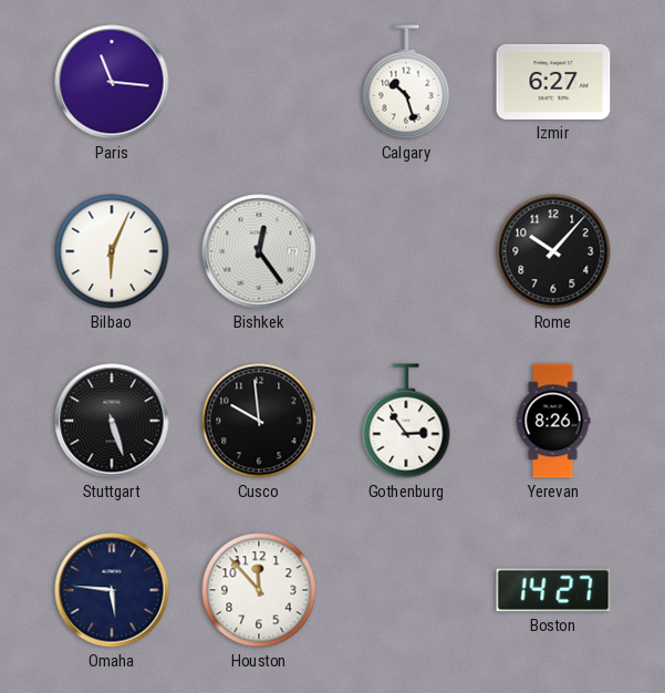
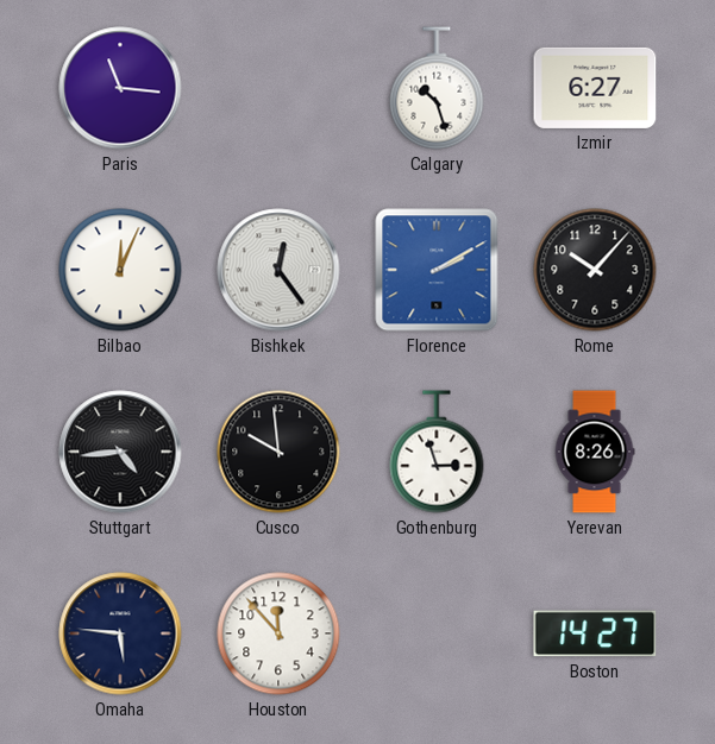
Bilbao: 6:04 -> 12:04 (120, 270)
Florence: none -> 2:10 (437, 270)
Stuttgart: 5:27 -> 4:44 (120, 452)
Gothenburg: 2:54 -> 2:57 (437, 452)
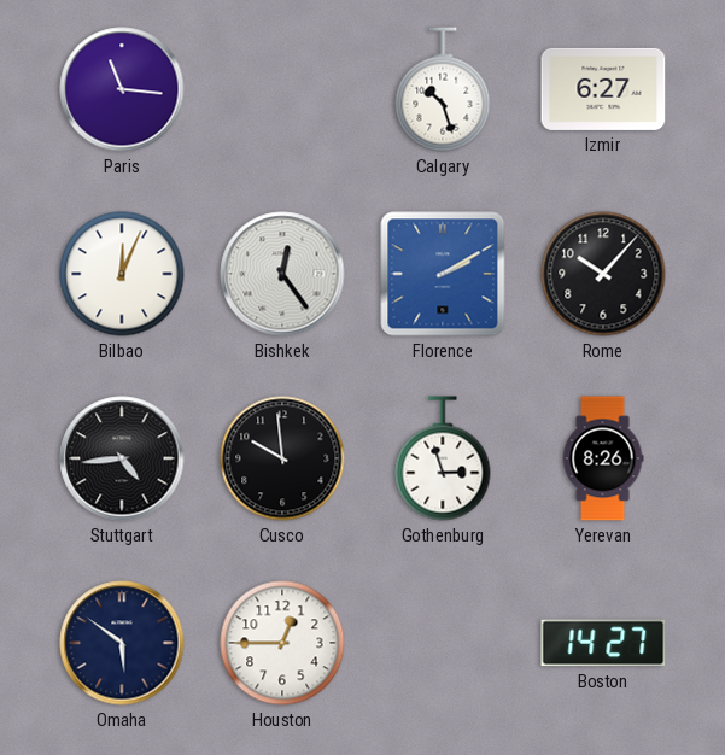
Omaha: 5:46 -> 5:51 (122, 643)
Houston: 11:53 -> 12:45 (282, 643)
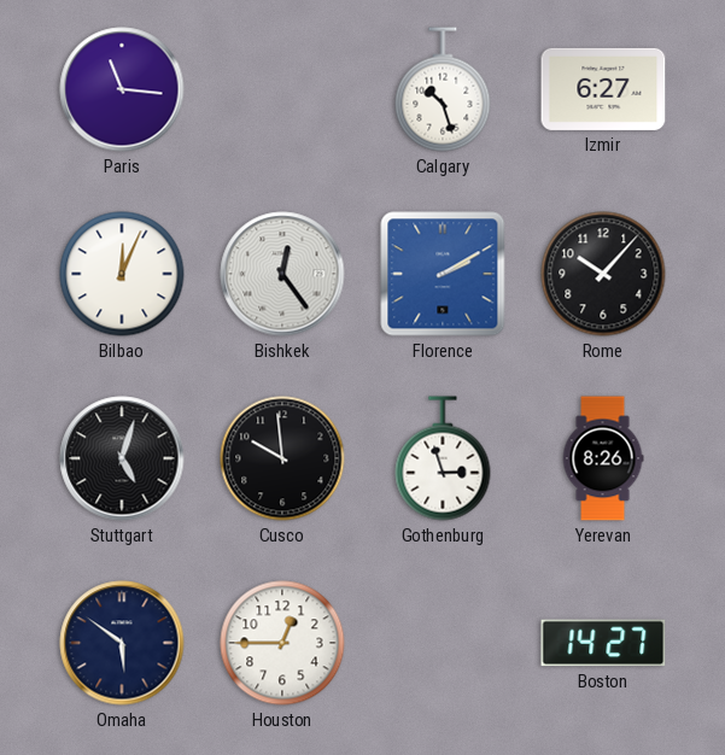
Stuttgart: 4:44 -> 5:03 (122, 458)
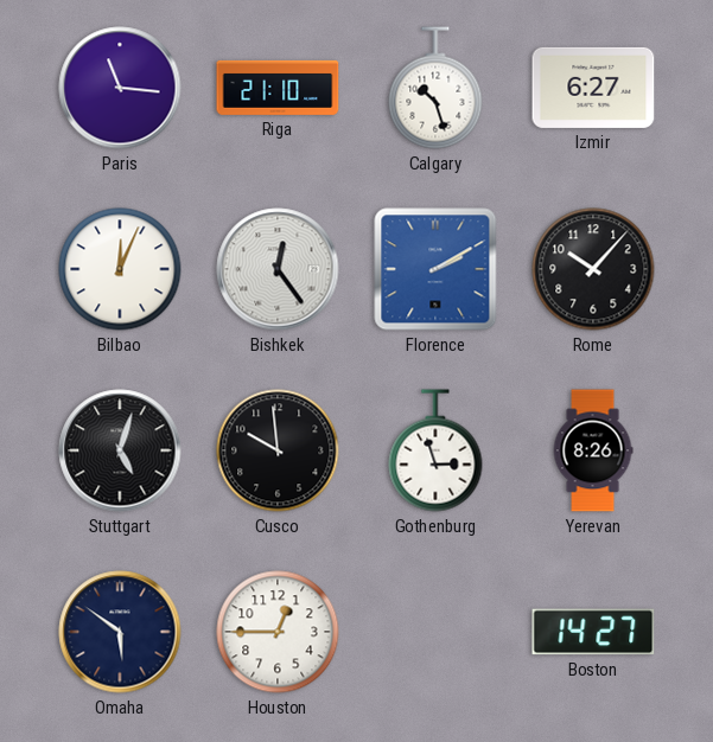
Riga: none -> 21:10 (278, 88)
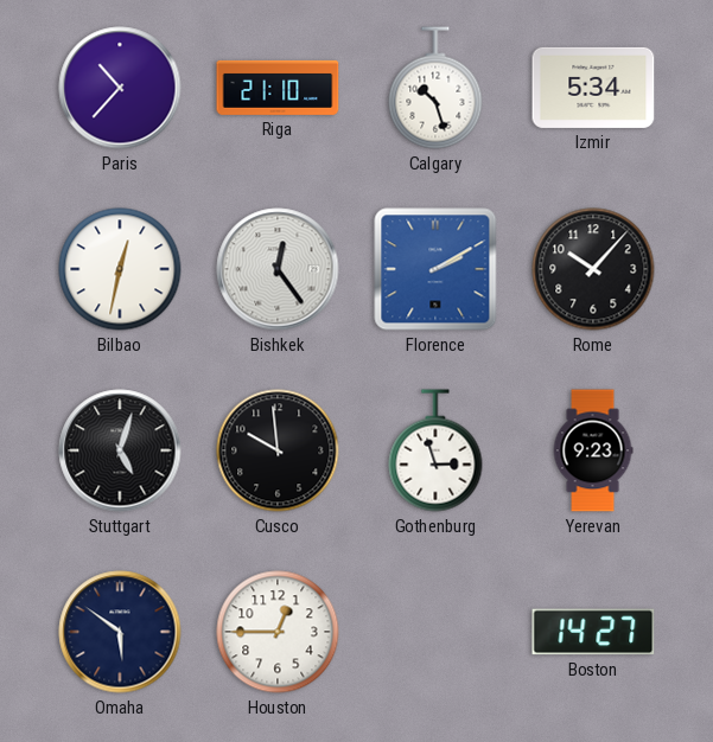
Paris: 11:16 -> 10:37 (120, 88)
Izmir: 6:27 -> 5:34 (593, 88)
Bilbao: 12:04 -> 12:32 (120, 269)
Yerevan: 8:26 -> 9:23 (593, 450)
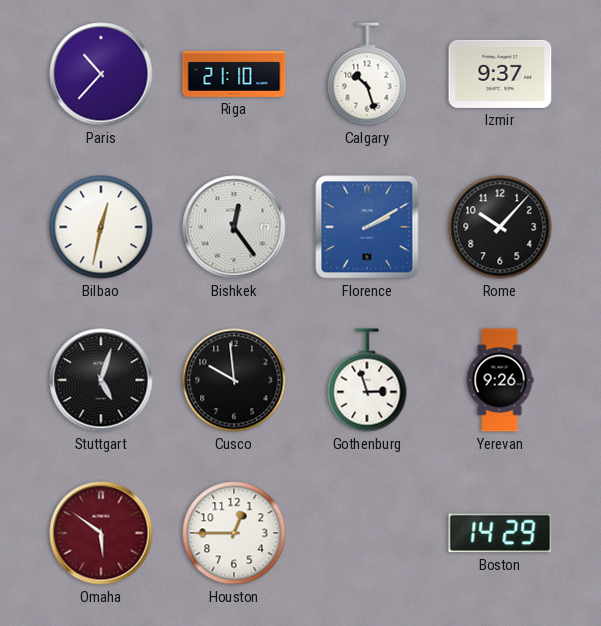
Izmir: 5:34 -> 9:37 (500, 74)
Yerevan: 9:23 -> 9:26 (500, 380)
Omaha dial: navy -> burgundy (101, 533)
Boston: 14:27 -> 14:29 (500, 533)
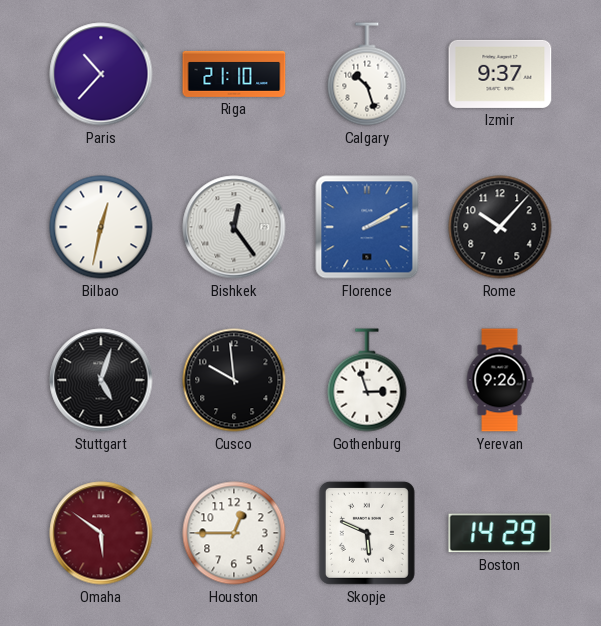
Skopje: none -> 5:49 (367, 533)
